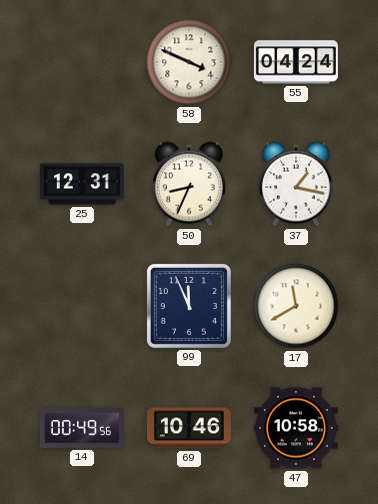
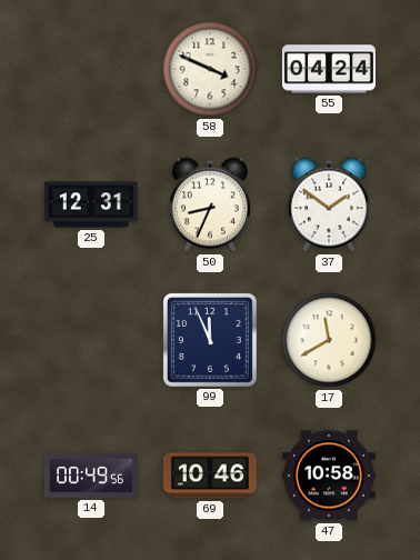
37: 1:17 -> 1:51 (329, 204)
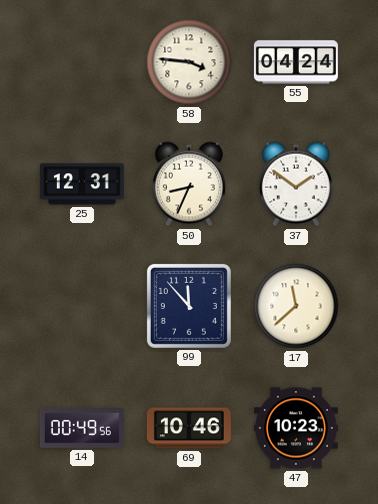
58: 3:49 -> 3:46 (189, 62)
99: 11:56 -> 11:53 (189, 306)
17: 11:40 -> 11:38 (296, 306)
47: 10:58 -> 10:23 (296, 428)
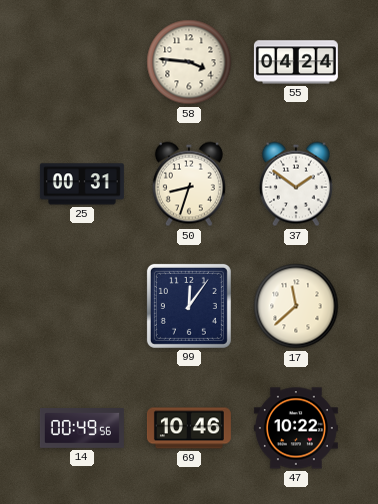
25: 12:31 -> 00:31 (82, 184)
50: 8:34 -> 8:33 (189, 184)
99: 11:53 -> 12:06 (189, 306)
47: 10:23 -> 10:22 (296, 428)
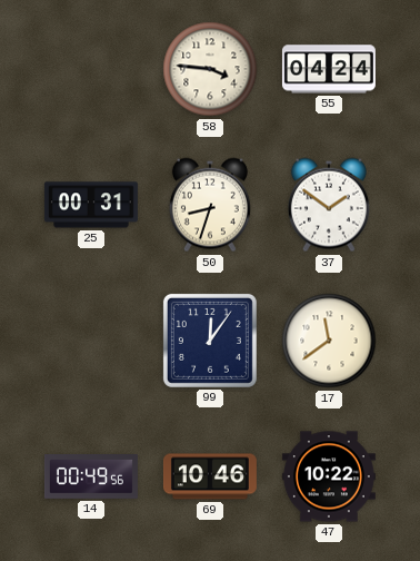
17: 11:38 -> 11:39 (329, 341)
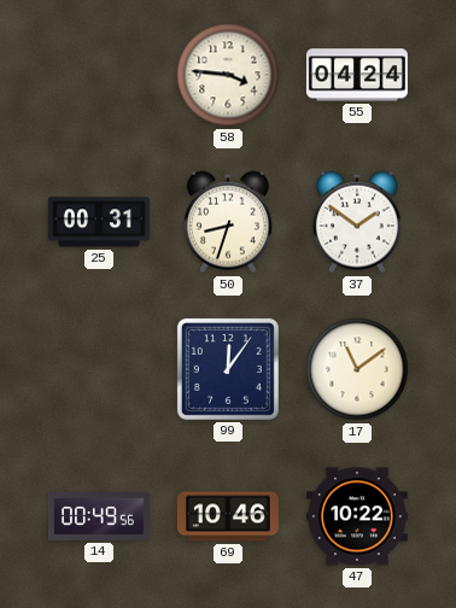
17: 11:39 -> 11:09 (357, 369)
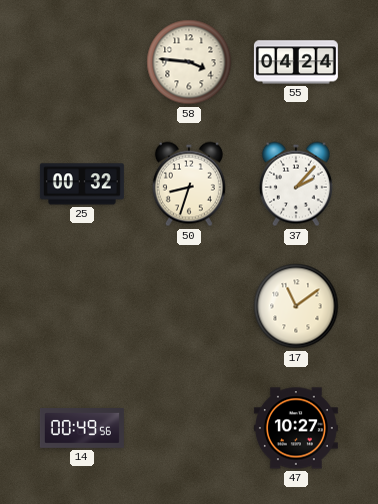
25: 00:31 -> 00:32 (82, 184)
37: 1:51 -> 2:07 (296, 184)
99: 12:06 -> none (228, 369)
69: 10:46 -> none (228, 516)
47: 10:22 -> 10:27 (296, 428)
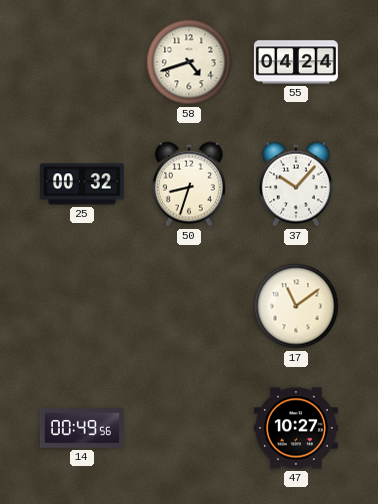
58: 3:46 -> 4:42 (189, 62)
37: 2:07 -> 10:07 (296, 184)
